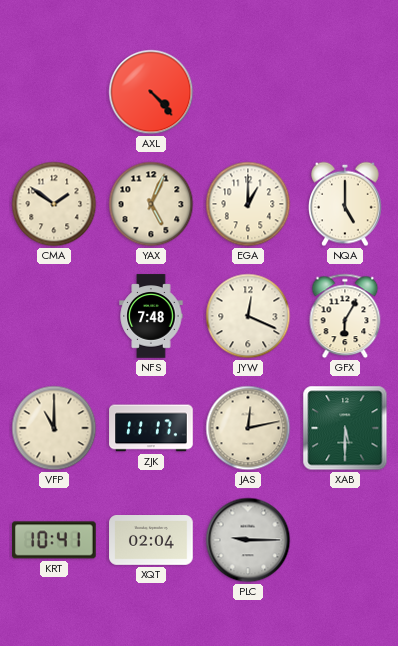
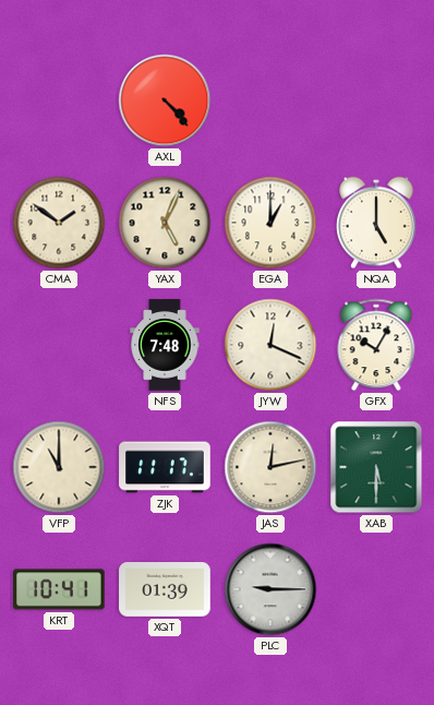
GFX: 6:05 -> 10:05 (376, 345)
XQT: 02:04 -> 01:39 (165, 590)
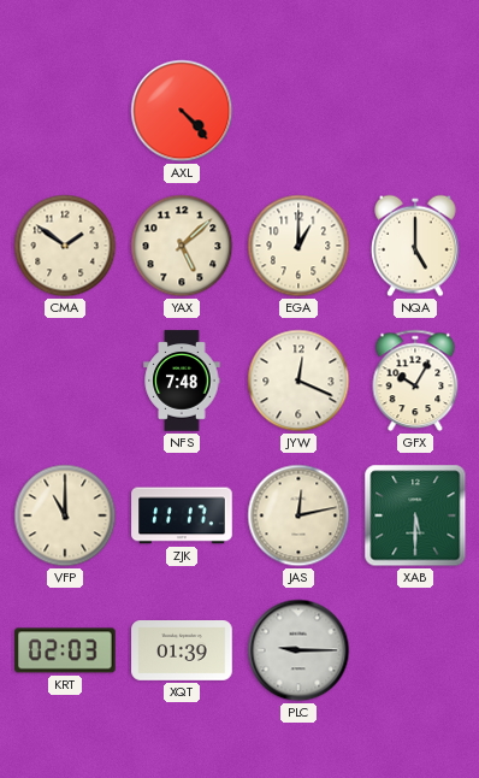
YAX: 5:04 -> 5:08 (182, 246)
KRT: 10:41 -> 02:03 (65, 650)
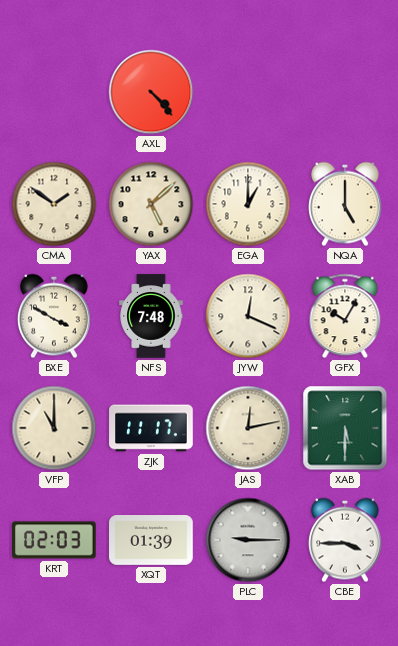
BXE: none -> 3:50 (54, 316)
CBE: none -> 3:45 (345, 540)
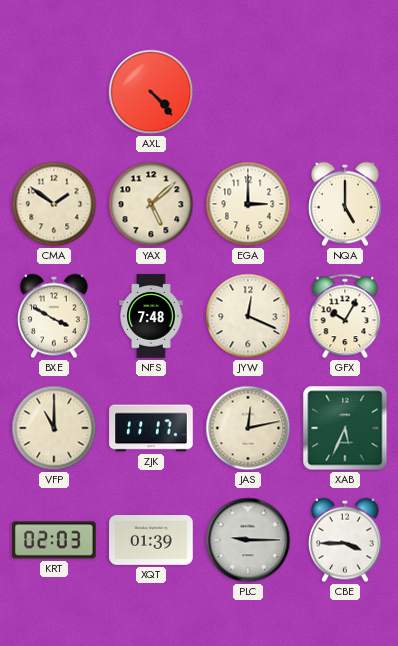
EGA: 1:00 -> 3:00 (248, 204)
XAB: 5:30 -> 5:34 (345, 428)
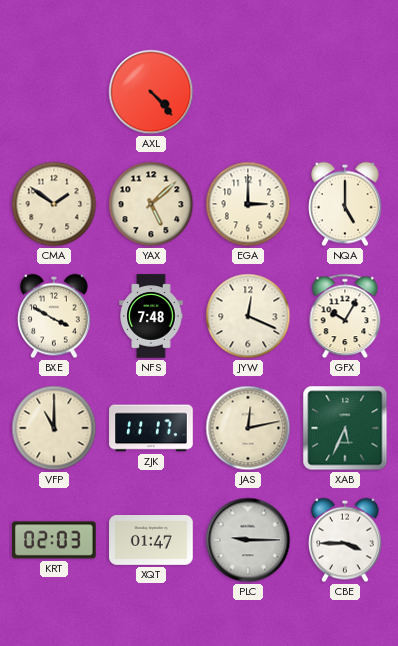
XQT: 01:39 -> 01:47 (151, 541)
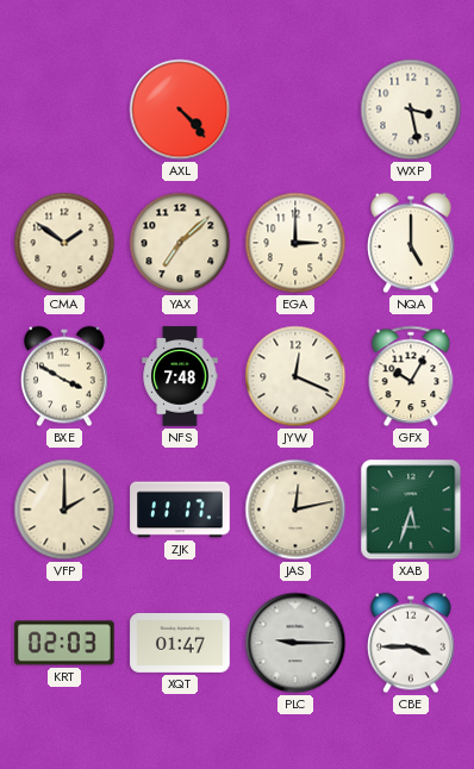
WXP: none -> 3:28 (411, 110)
YAX: 5:08 -> 7:08 (180, 243)
VFP: 11:00 -> 2:00 (64, 509)
XAB: 5:34 -> 5:33 (411, 509)
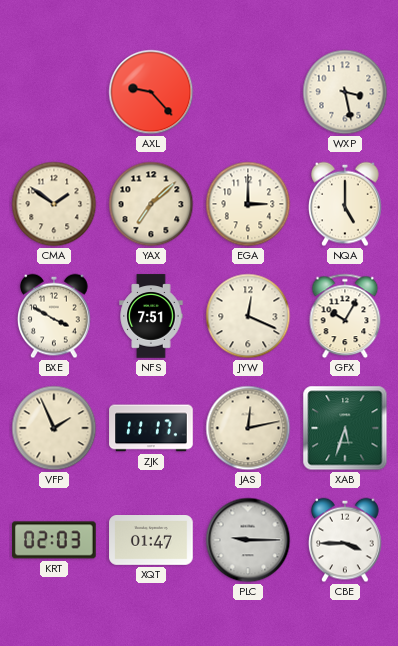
AXL: 4:23 -> 9:23 (151, 92)
NFS: 7:48 -> 7:51 (151, 316)
VFP: 2:00 -> 1:56 (54, 428)
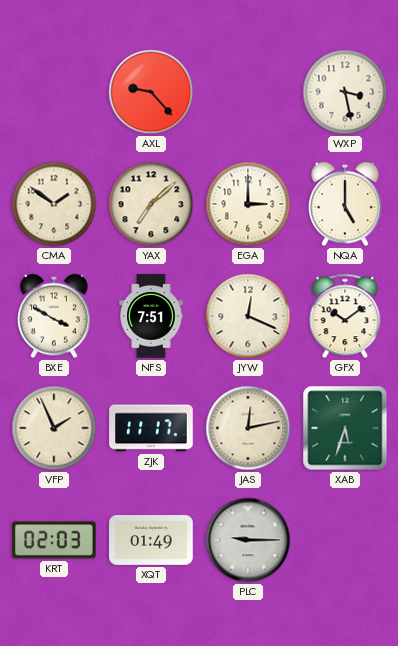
GFX: 10:05 -> 10:09 (345, 316)
XQT: 01:47 -> 01:49 (151, 541)
CBE: 3:45 -> none (345, 540)
